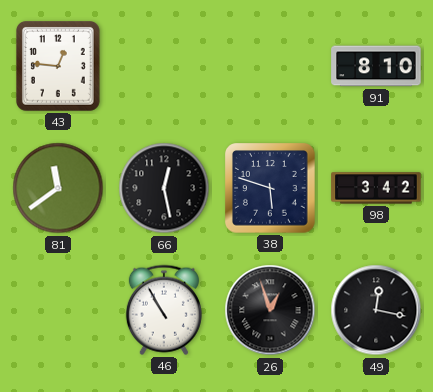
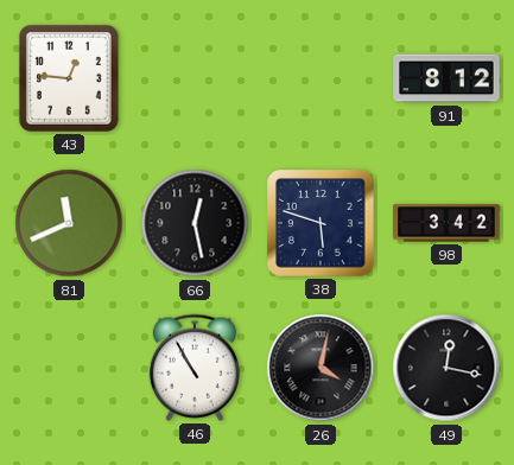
91: 8:10 -> 8:12 (446, 78)
81: 11:39 -> 11:41 (69, 223)
26: 12:57 -> 4:02 (321, 368)
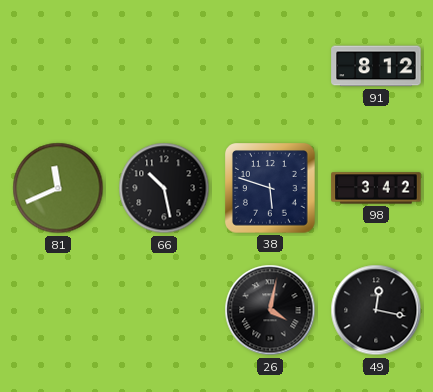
43: 12:46 -> none (69, 79)
66: 12:28 -> 10:28 (164, 188)
46: 10:55 -> none (195, 368)
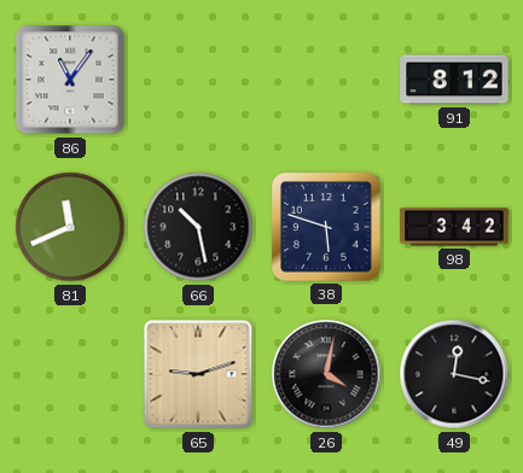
86: none -> 11:06 (70, 80)
65: none -> 9:12 (198, 374)
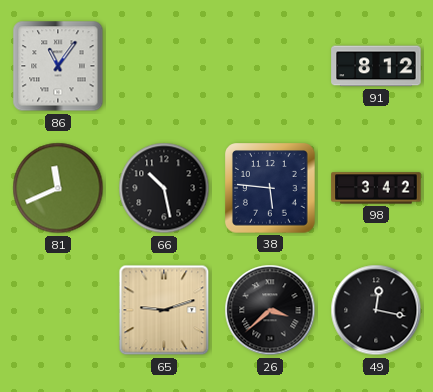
38: 5:48 -> 5:46 (270, 188)
26: 4:02 -> 3:38 (270, 310)
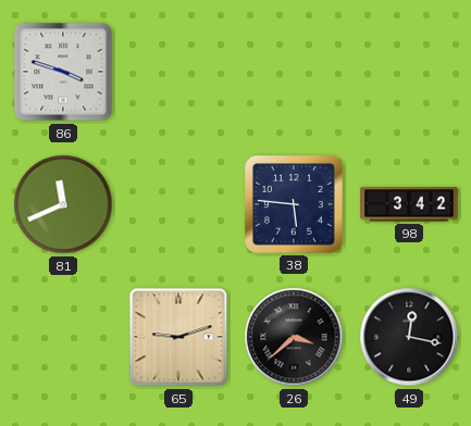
86: 11:06 -> 3:48 (63, 72)
91: 8:12 -> none (376, 66)
66: 10:28 -> none (164, 188)
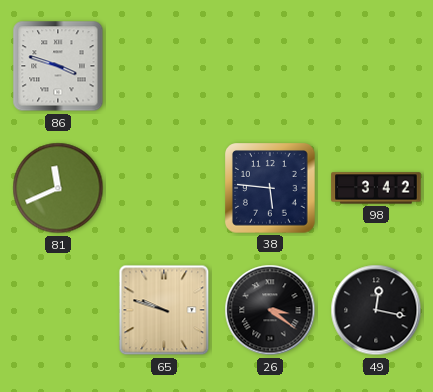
65: 9:12 -> 9:48 (164, 310)
26: 3:38 -> 3:21 (270, 310)
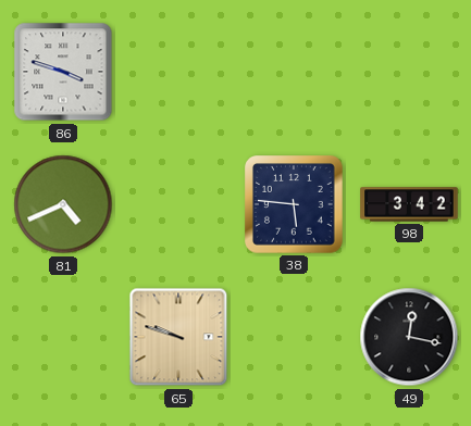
81: 11:41 -> 4:41 (63, 204)
26: 3:21 -> none (270, 310)
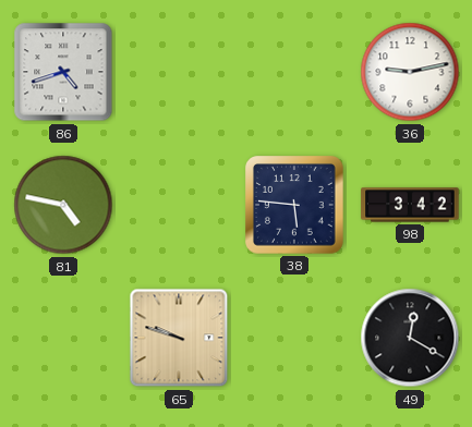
86: 3:48 -> 4:42 (63, 72)
36: none -> 9:13 (410, 72)
81: 4:41 -> 4:47 (63, 205)
49: 12:17 -> 12:20 (410, 338)
